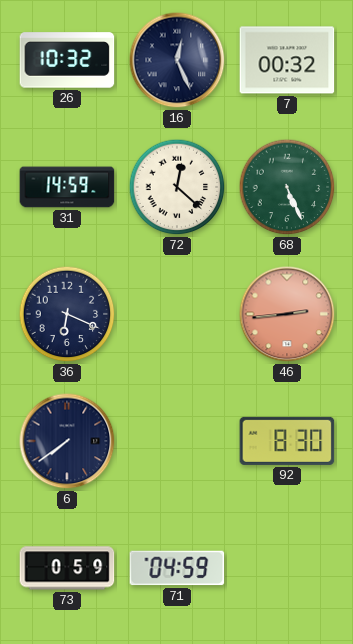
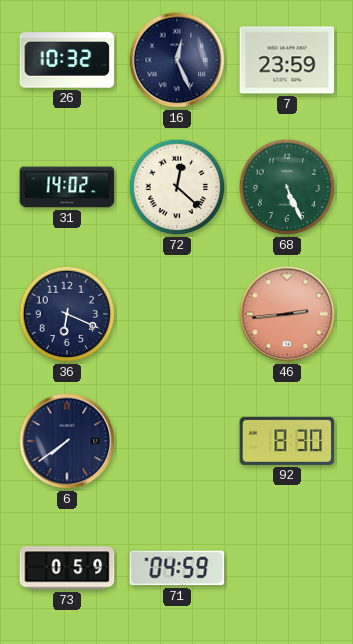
7: 00:32 -> 23:59 (287, 60)
31: 14:59 -> 14:02 (67, 187)
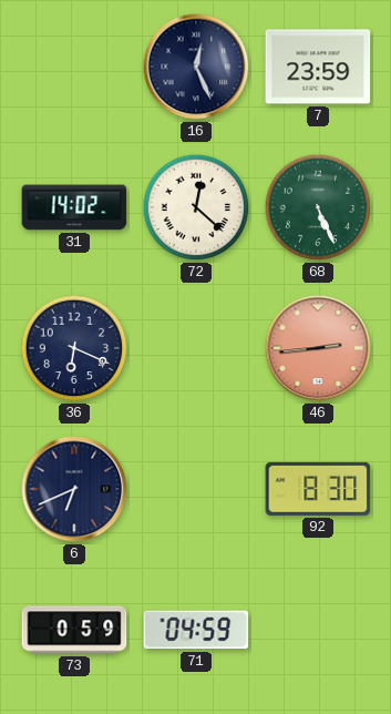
26: 10:32 -> none (67, 60)
6: 7:39 -> 6:41 (74, 489)
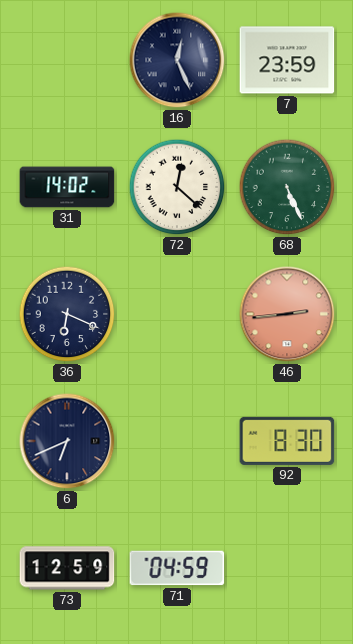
73: 0:59 -> 12:59 (67, 568)
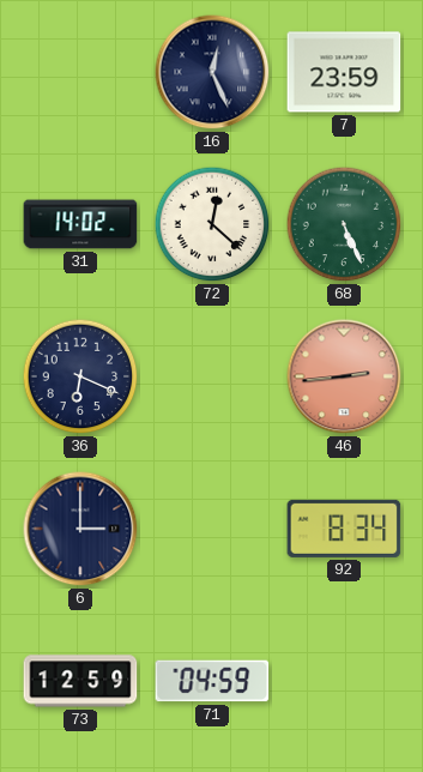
6: 6:41 -> 3:00 (80, 529)
92: 8:30 -> 8:34 (344, 529)
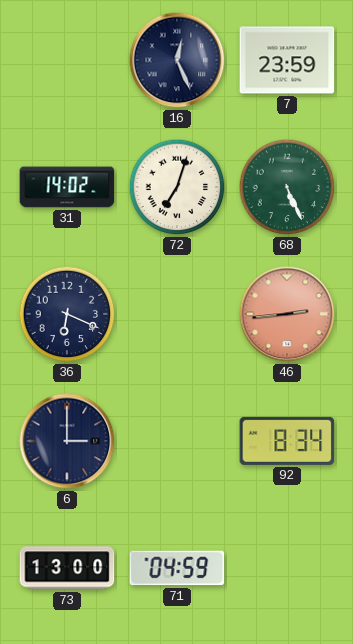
72: 12:22 -> 7:03 (177, 187)
73: 12:59 -> 13:00 (67, 568)
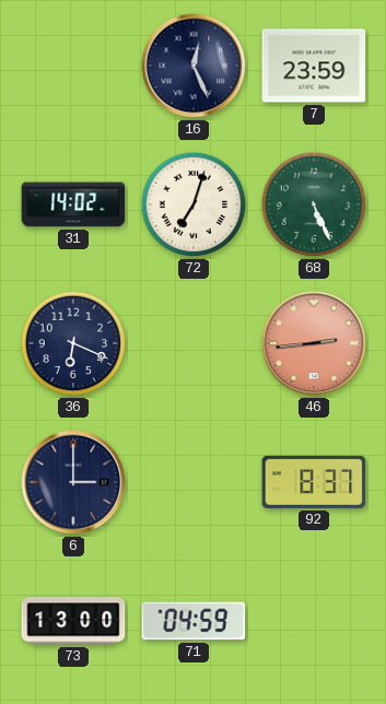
92: 8:34 -> 8:37 (314, 482)
